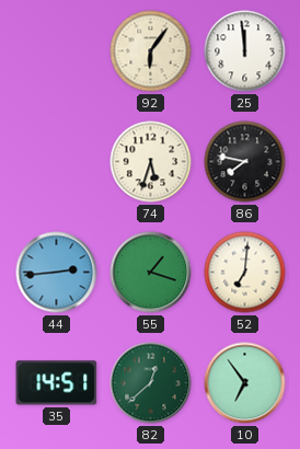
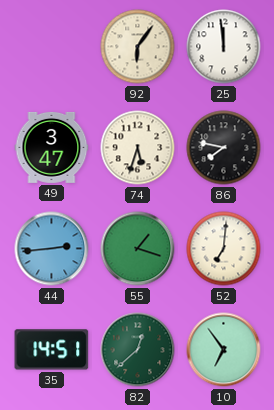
49: none -> 3:47 (52, 147)
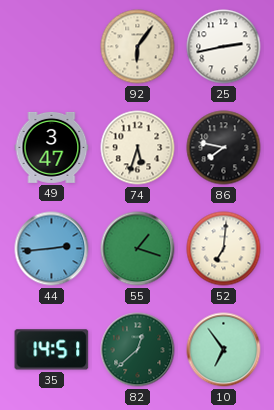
25: 11:59 -> 2:43 (224, 47)
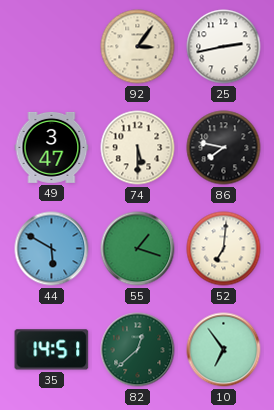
92: 6:06 -> 3:06 (138, 47)
74: 5:33 -> 5:30 (138, 148)
44: 2:44 -> 5:50 (52, 249)
